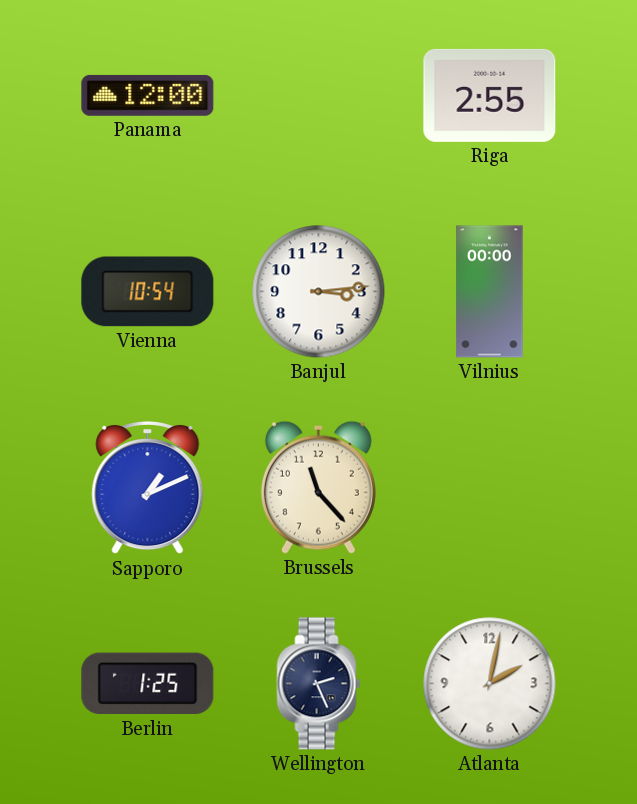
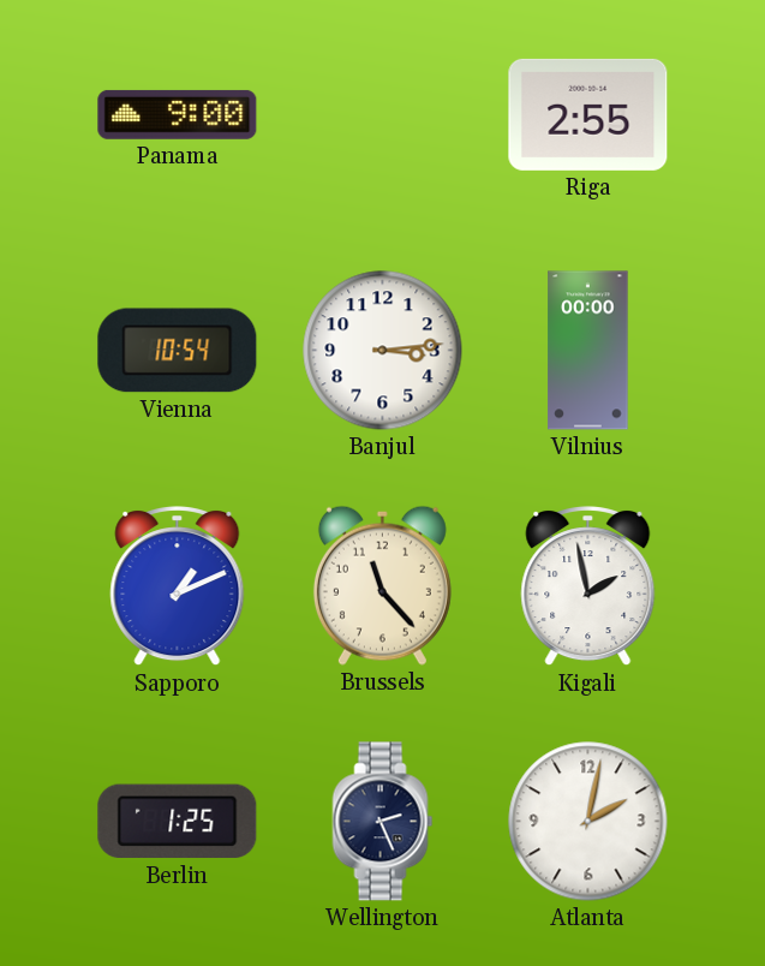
Panama: 12:00 -> 9:00 (178, 114)
Kigali: none -> 1:58 (588, 588)
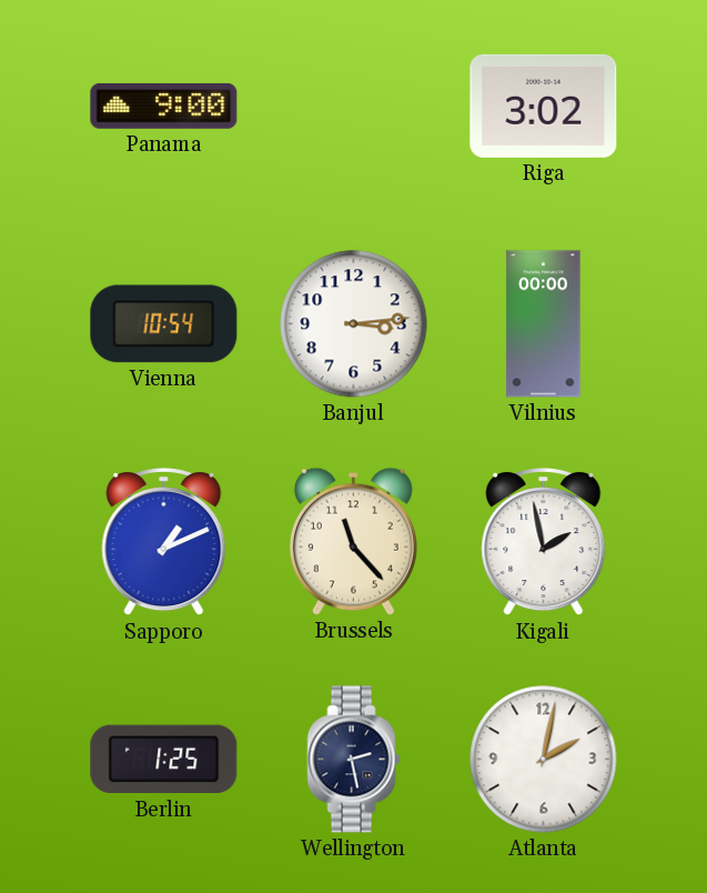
Riga: 2:55 -> 3:02 (544, 106)
Wellington: 2:26 -> 2:28 (354, 760)
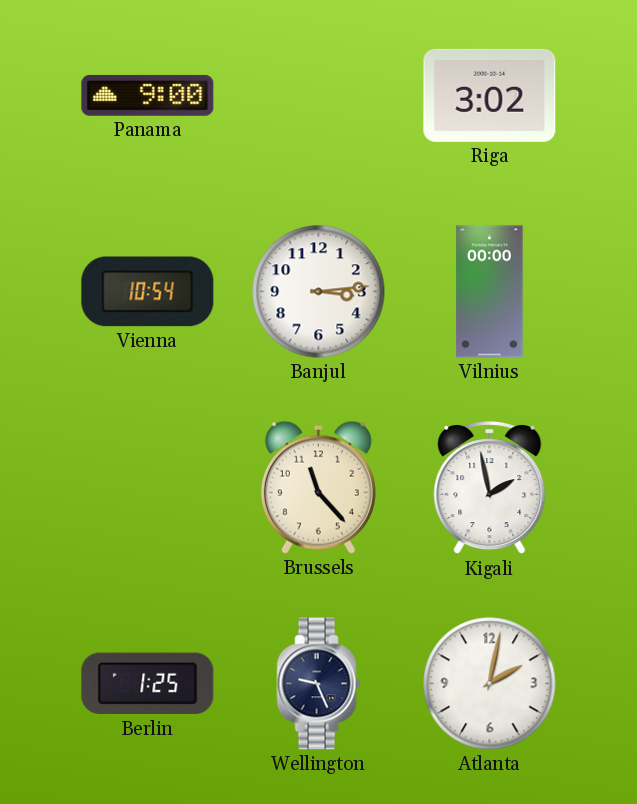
Sapporo: 1:11 -> none (164, 543)
Wellington: 2:28 -> 9:26 (319, 684)
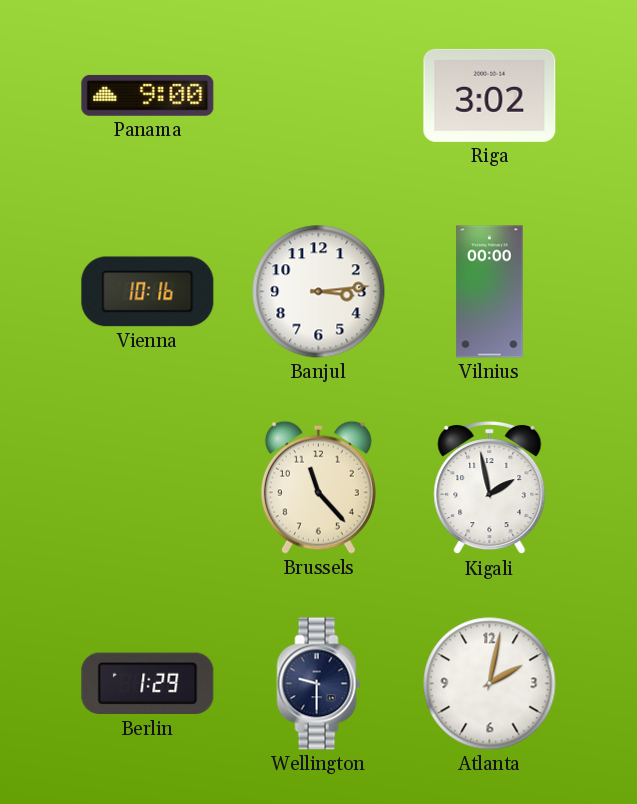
Vienna: 10:54 -> 10:16 (148, 292)
Berlin: 1:25 -> 1:29 (148, 684)
Wellington: 9:26 -> 9:30 (319, 684)
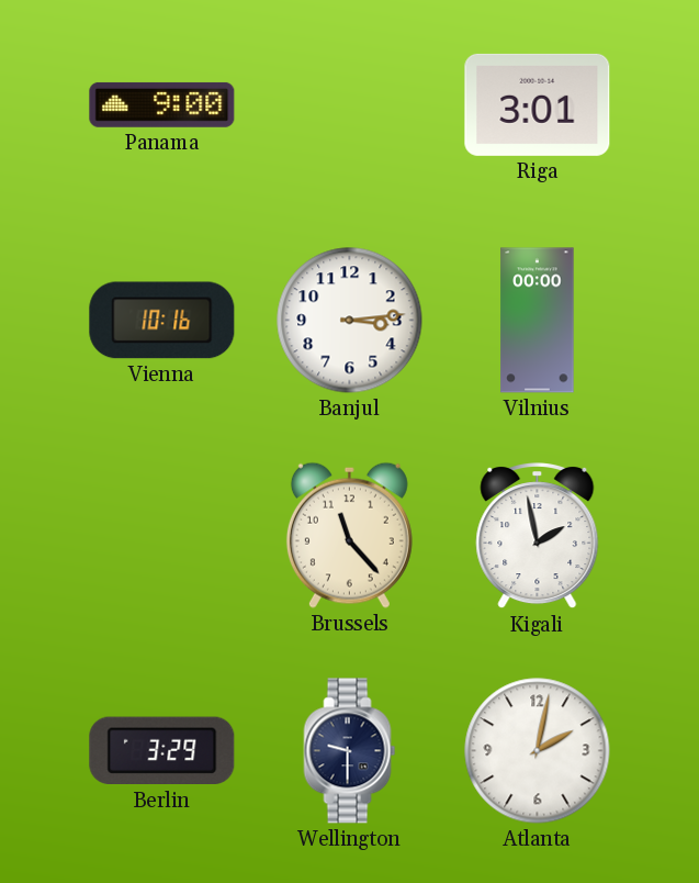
Riga: 3:02 -> 3:01 (538, 104)
Berlin: 1:29 -> 3:29 (162, 751)
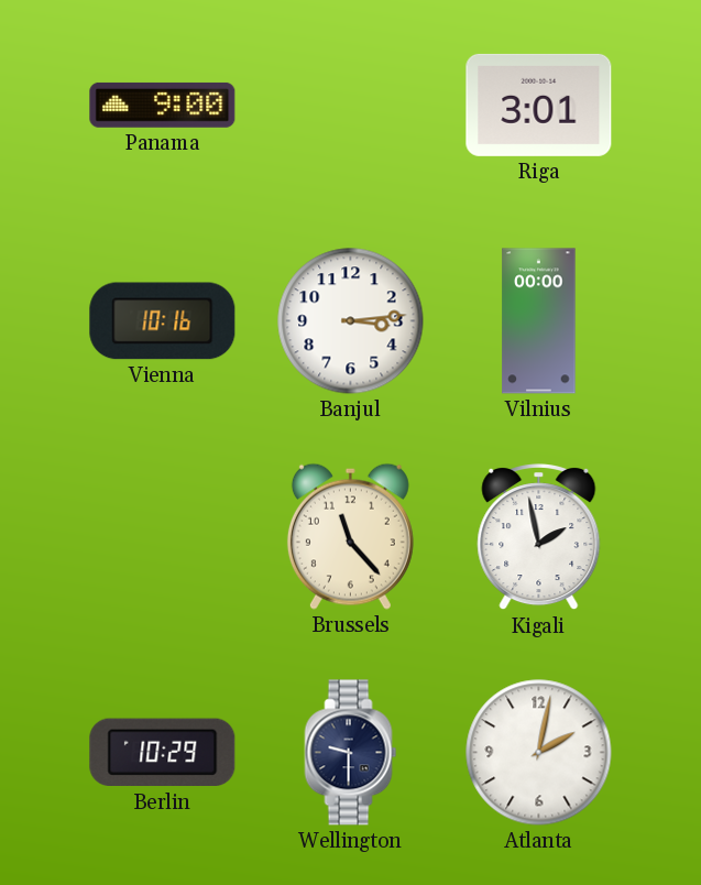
Berlin: 3:29 -> 10:29 (163, 753)
